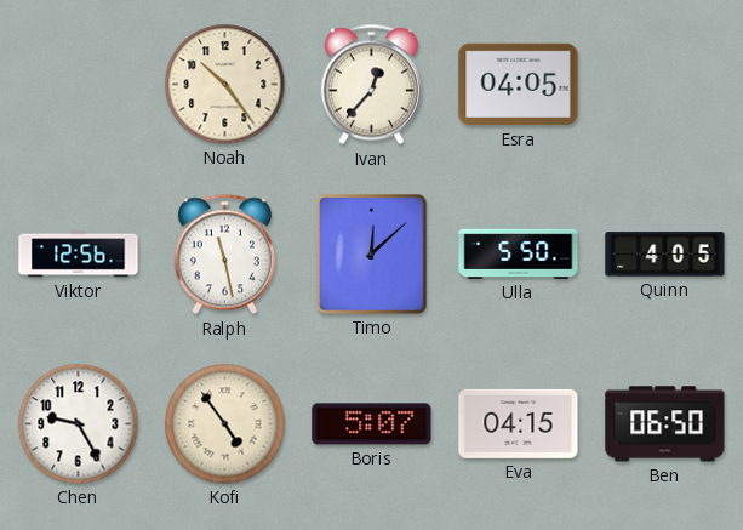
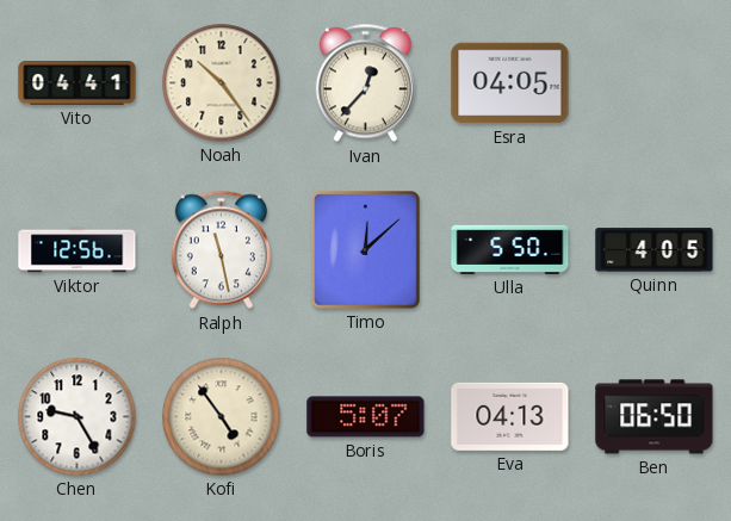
Vito: none -> 04:41 (78, 83)
Eva: 04:15 -> 04:13 (510, 416)
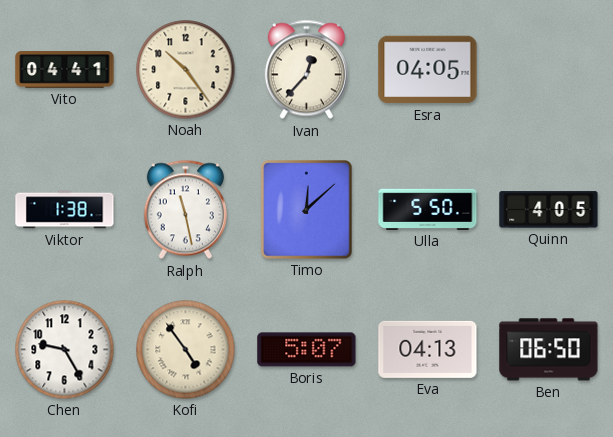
Viktor: 12:56 -> 1:38 (65, 210)
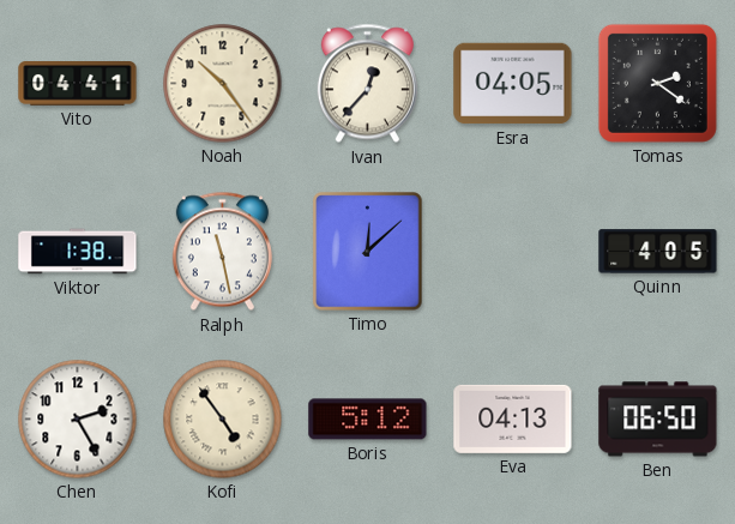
Tomas: none -> 2:21 (657, 83)
Ulla: 5:50 -> none (428, 209)
Chen: 9:25 -> 2:25 (78, 420)
Boris: 5:07 -> 5:12 (368, 420)
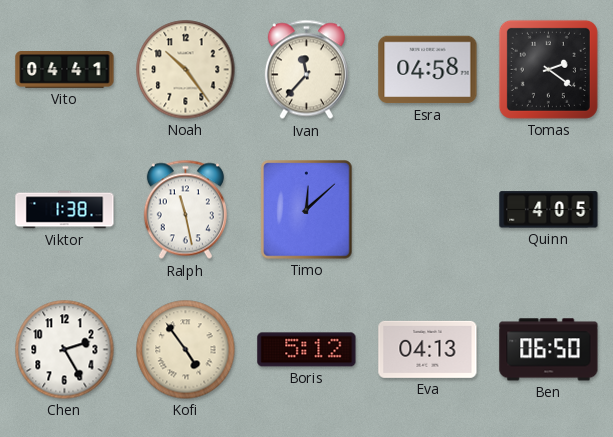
Ivan: 12:37 -> 11:37 (306, 70)
Esra: 04:05 -> 04:58 (428, 70)
